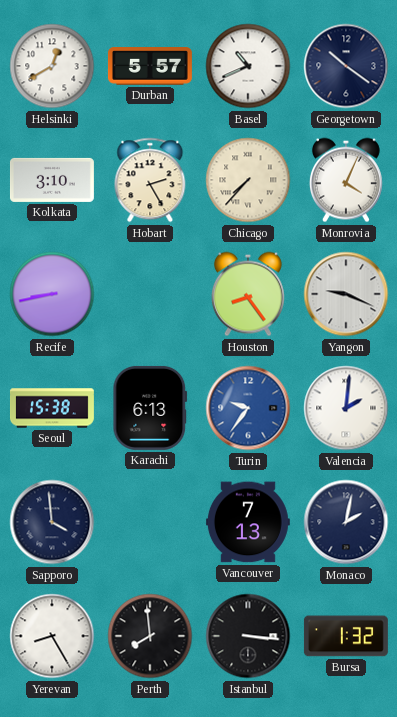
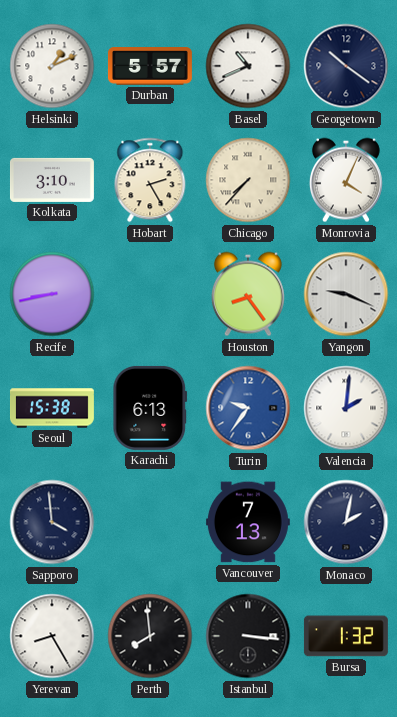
Helsinki: 12:40 -> 1:11 (52, 66)
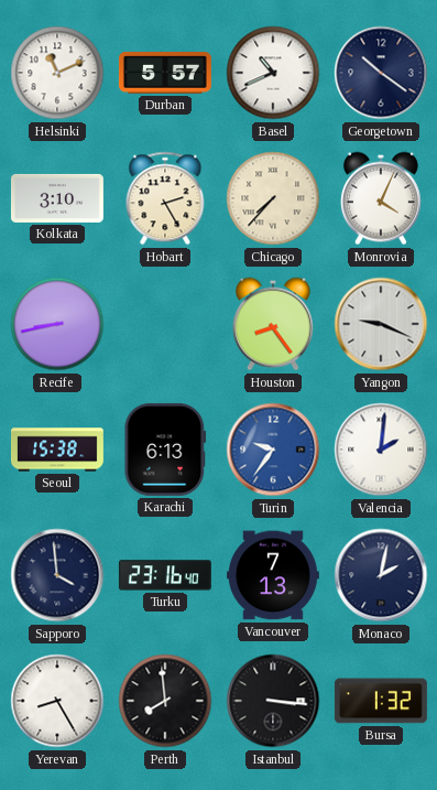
Helsinki: 1:11 -> 11:11 (57, 73)
Turku: none -> 23:16 (165, 575)
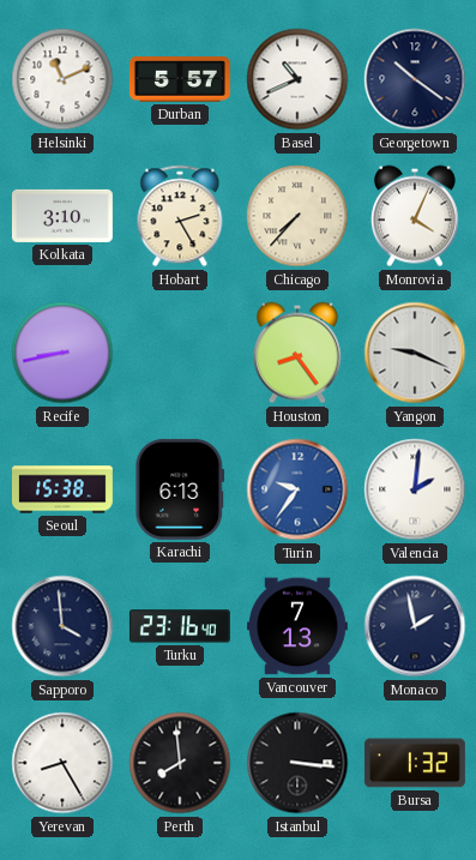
Monaco: 2:02 -> 1:58 (415, 626)
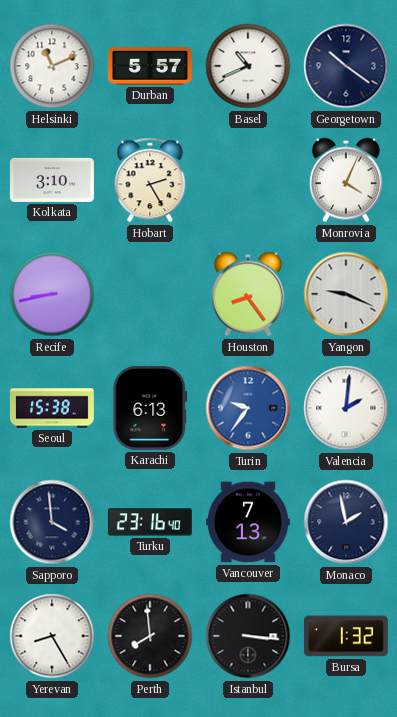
Chicago: 7:37 -> none (297, 216)
